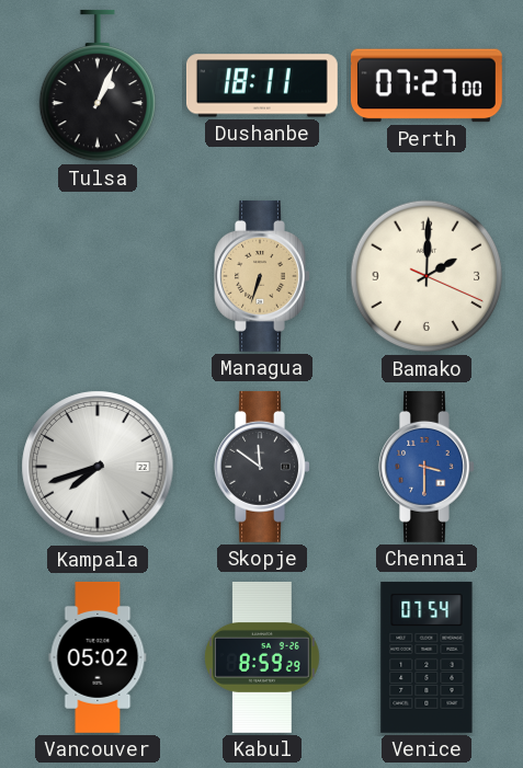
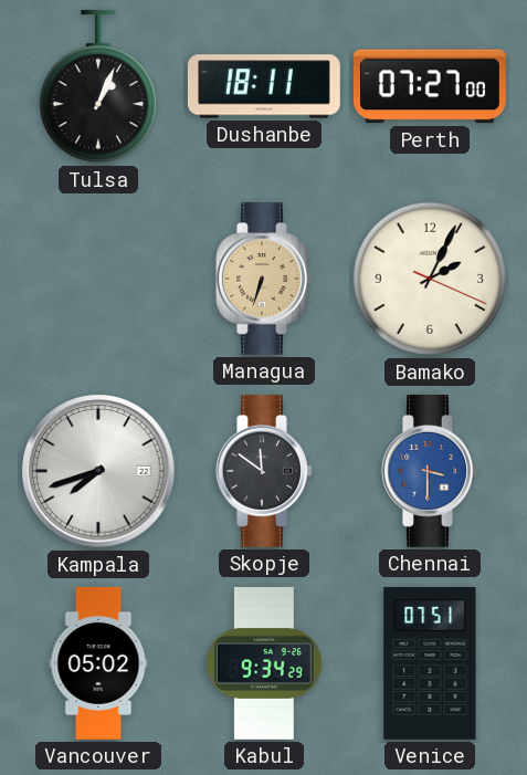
Bamako: 2:00 -> 2:04 (430, 279)
Kabul: 8:59 -> 9:34 (265, 663)
Venice: 07:54 -> 07:51 (430, 663)
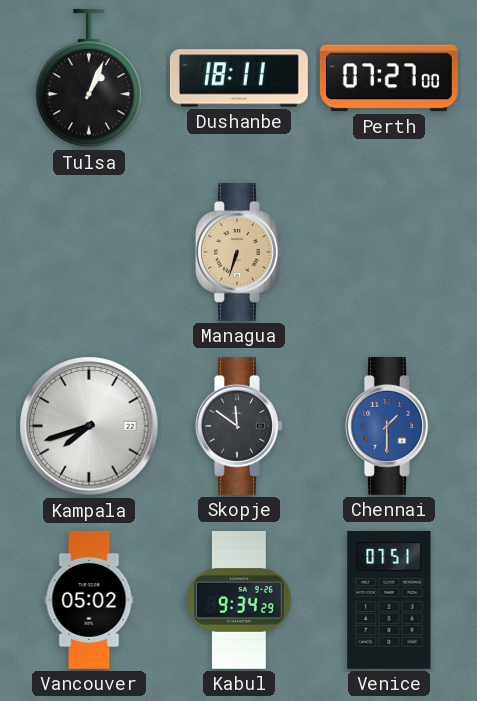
Bamako: 2:04 -> none (430, 279)
Chennai: 3:30 -> 1:30 (389, 426)
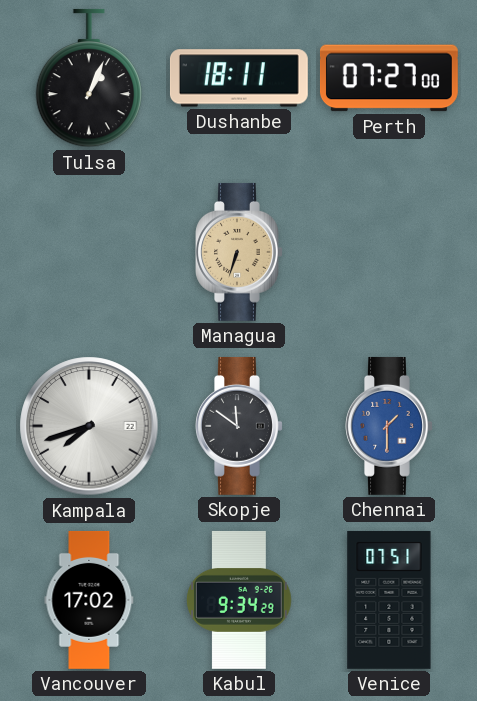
Vancouver: 05:02 -> 17:02 (89, 600)
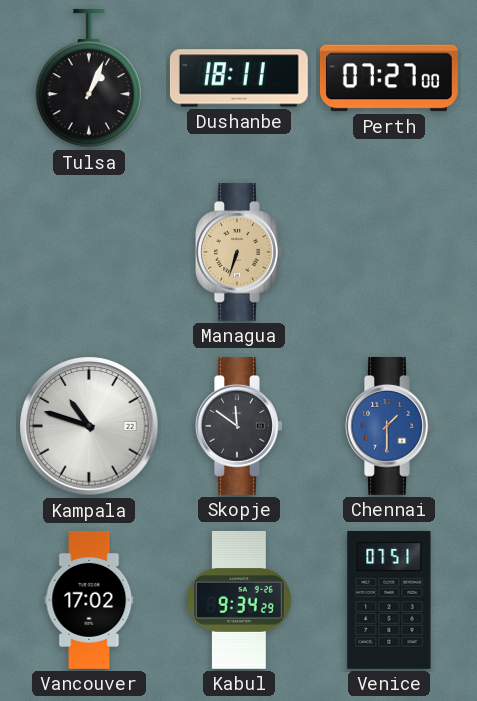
Kampala: 7:42 -> 10:48 (89, 426)
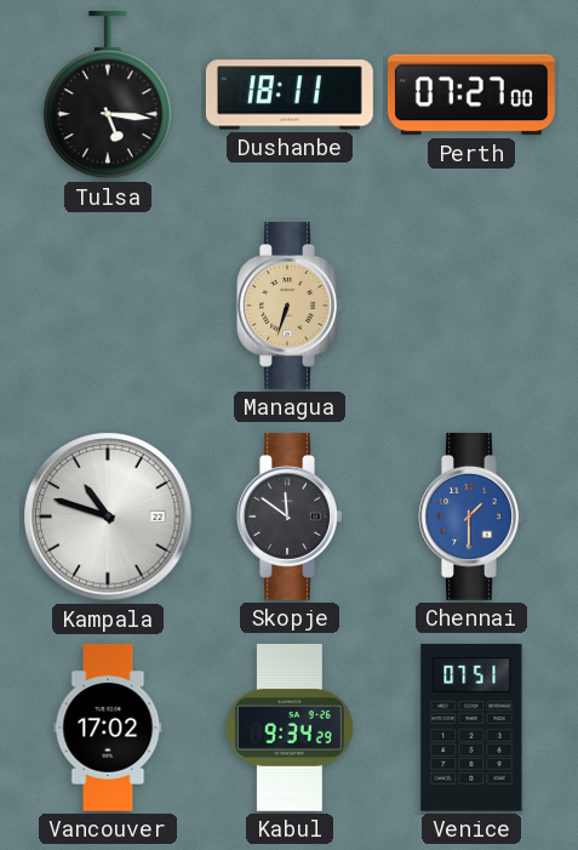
Tulsa: 1:04 -> 5:16 (107, 95)
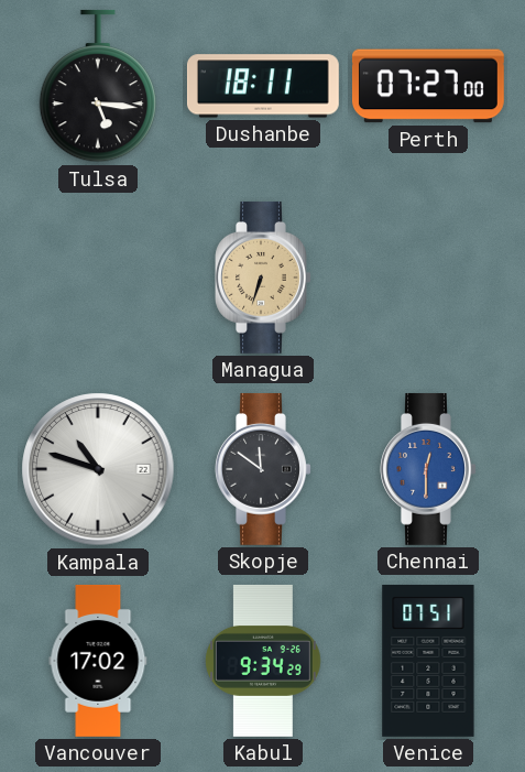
Chennai: 1:30 -> 12:30 (428, 469)
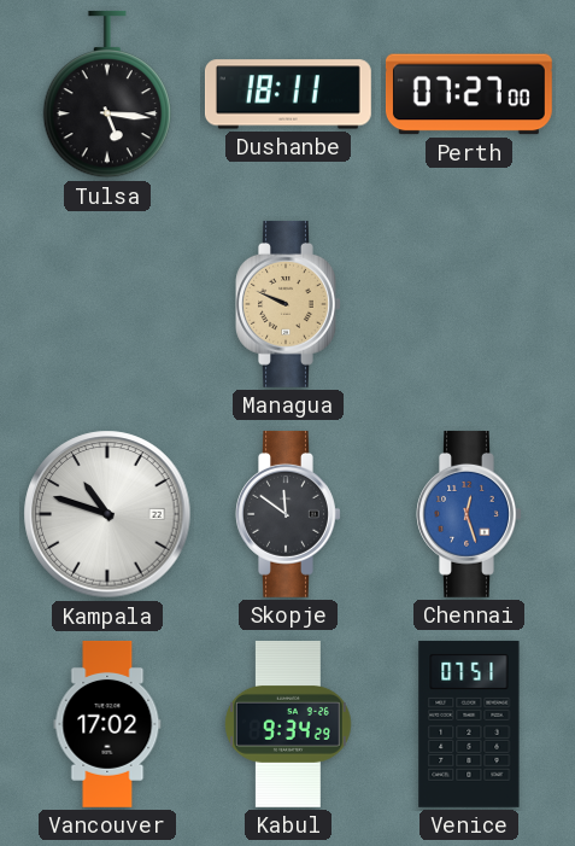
Managua: 6:33 -> 9:49 (288, 304)
Chennai: 12:30 -> 12:27 (469, 514)
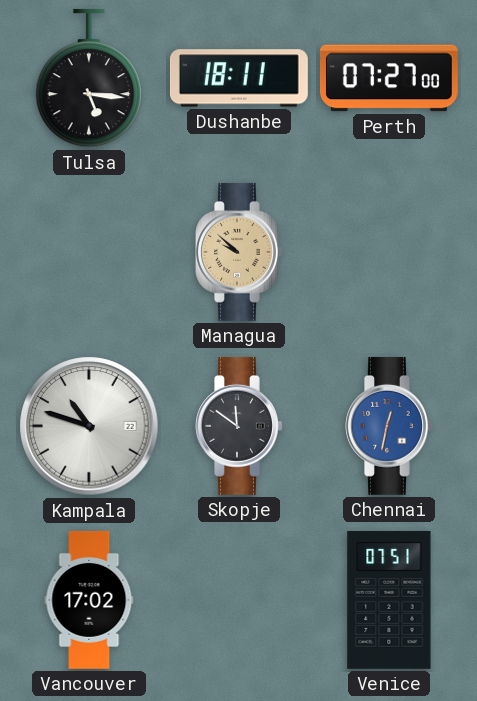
Managua: 9:49 -> 9:52 (239, 252)
Chennai: 12:27 -> 12:32 (389, 426)
Kabul: 9:34 -> none (289, 724)
